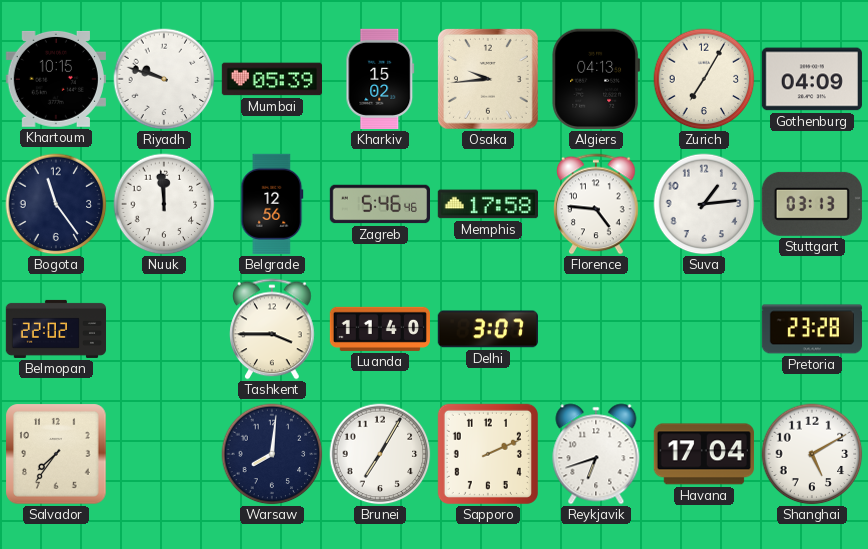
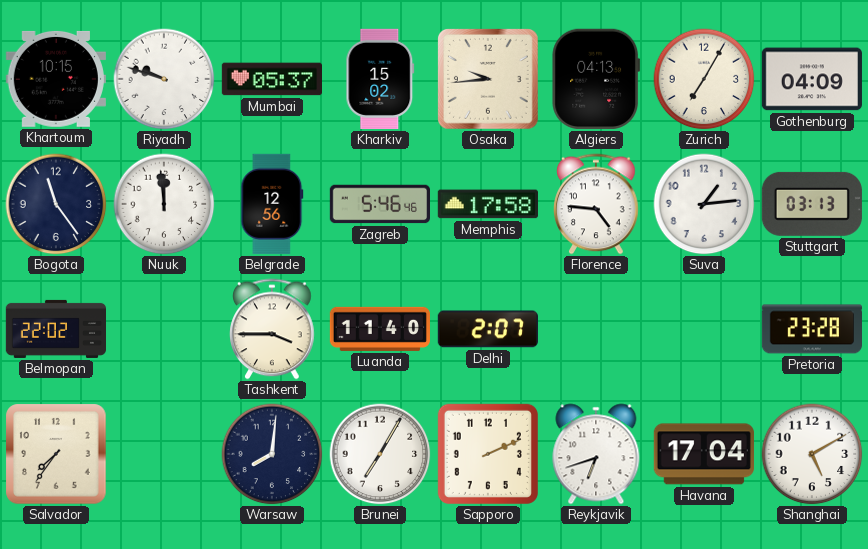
Mumbai: 05:39 -> 05:37 (271, 79)
Delhi: 3:07 -> 2:07 (488, 329)
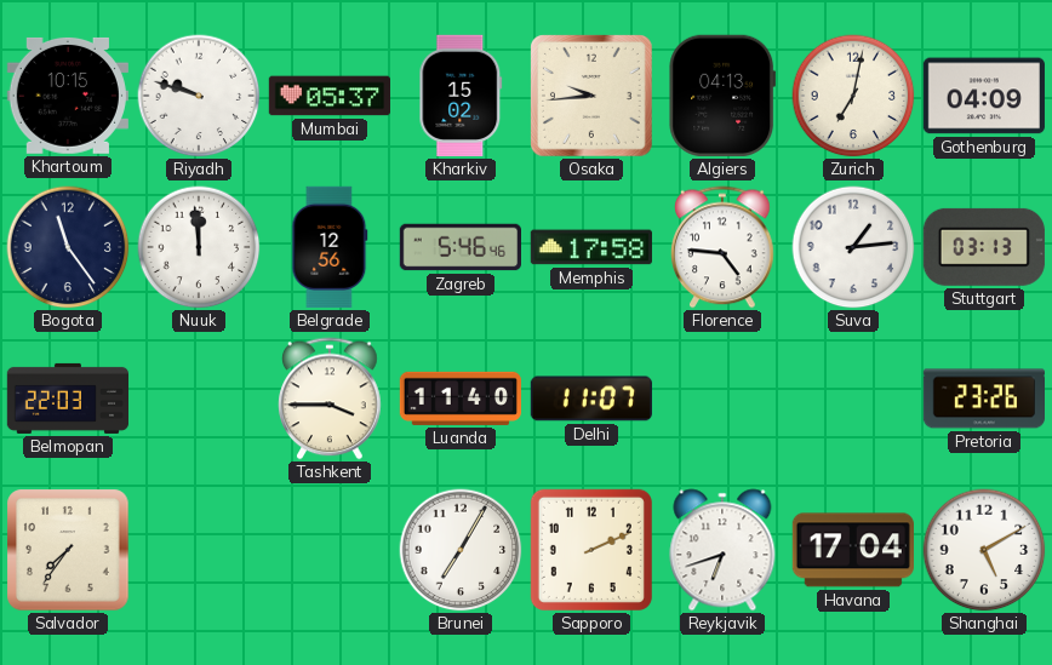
Zurich: 7:05 -> 7:02 (853, 96)
Belmopan: 22:02 -> 22:03 (67, 399)
Delhi: 2:07 -> 11:07 (591, 399)
Pretoria: 23:28 -> 23:26 (983, 399)
Warsaw: 8:01 -> none (272, 454)
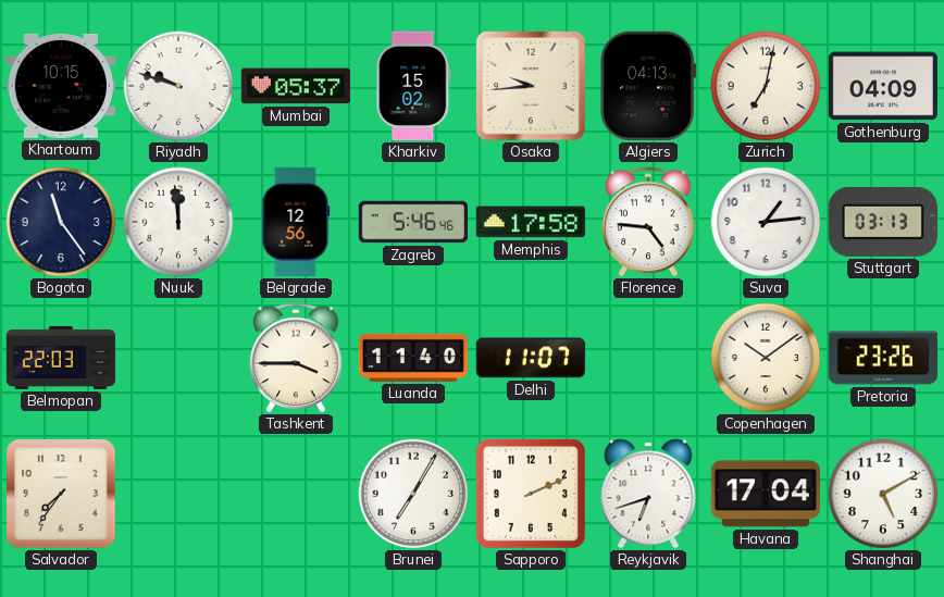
Copenhagen: none -> 10:09 (766, 358)
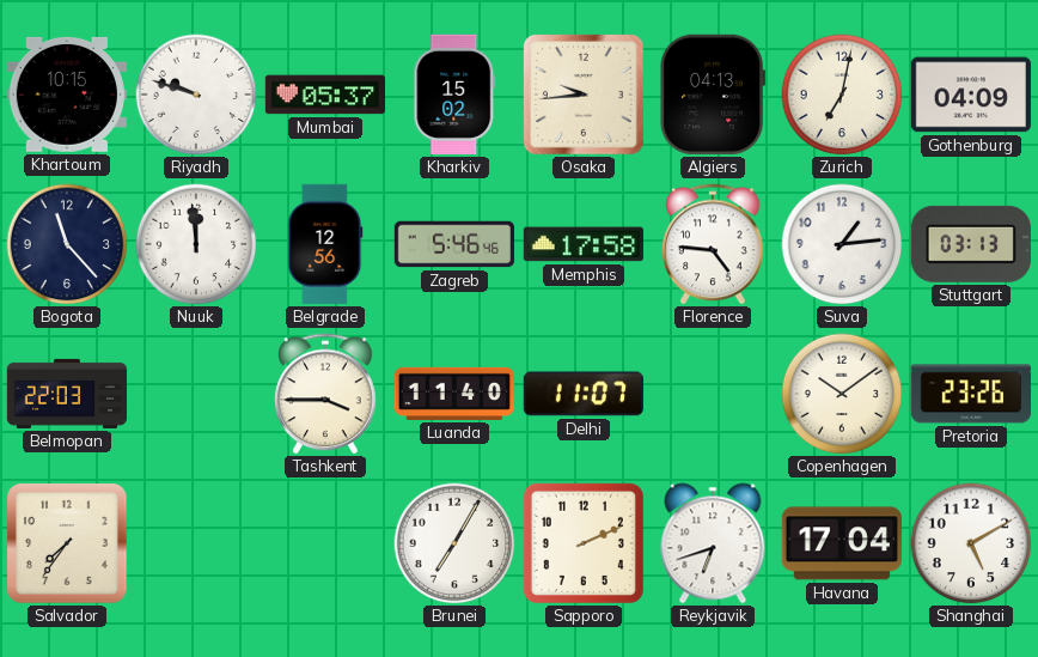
Bogota: 11:24 -> 11:23 (67, 244)
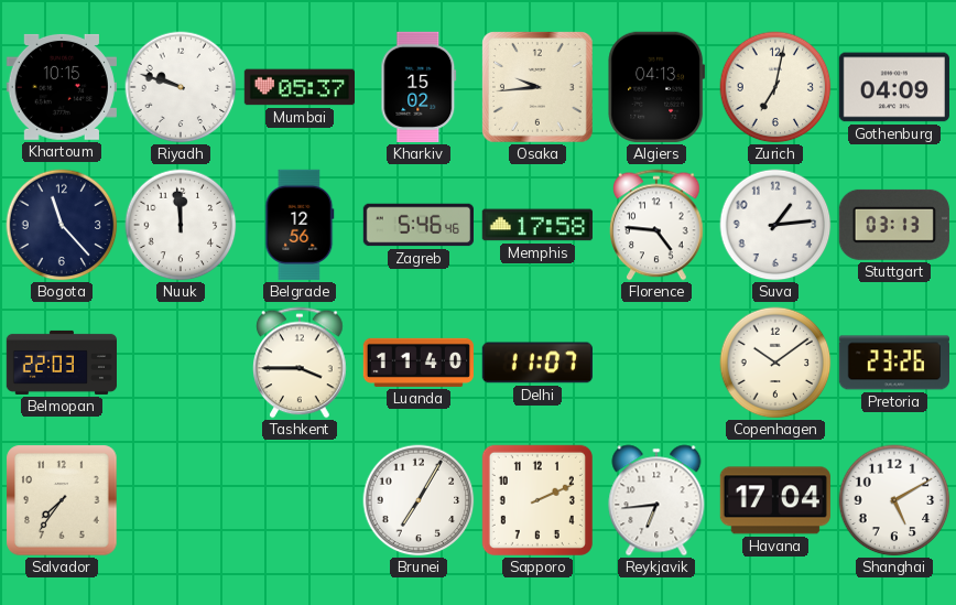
Reykjavik: 6:42 -> 6:44 (656, 500)
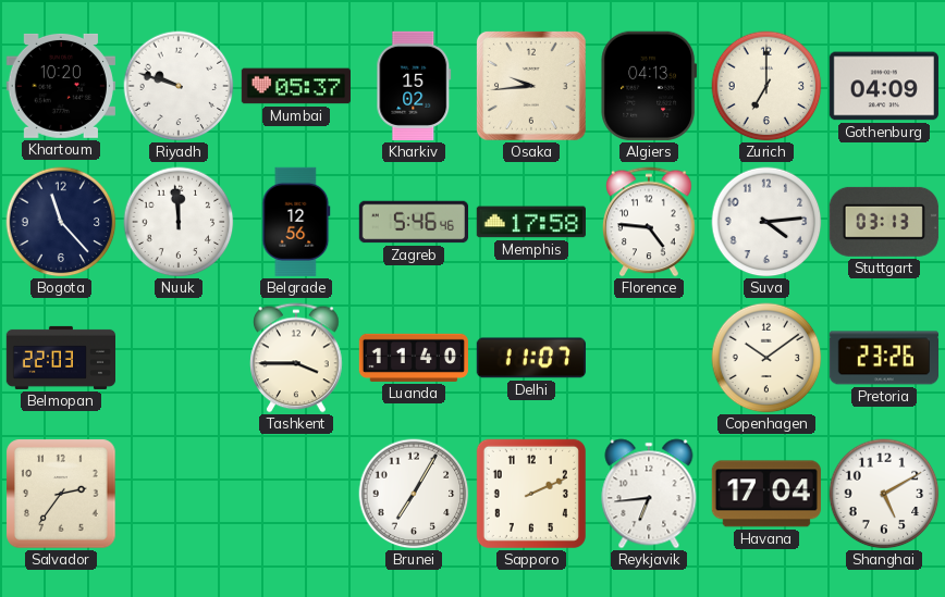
Khartoum: 10:15 -> 10:20 (61, 86)
Zurich: 7:02 -> 7:00 (766, 86)
Suva: 1:14 -> 4:14 (766, 222)
Salvador: 7:36 -> 2:36 (61, 494)
